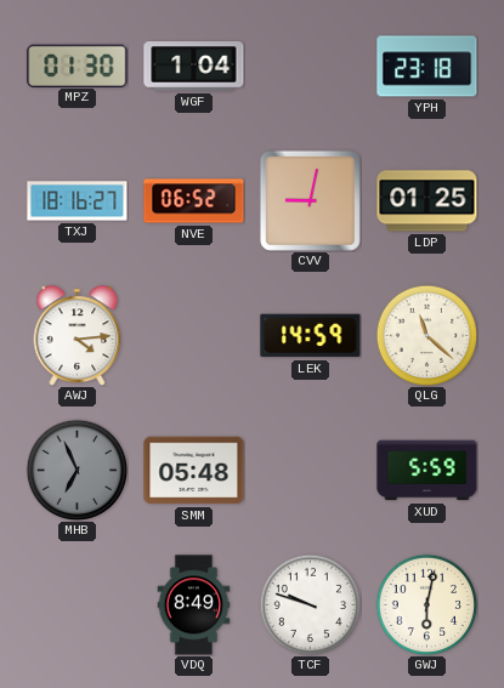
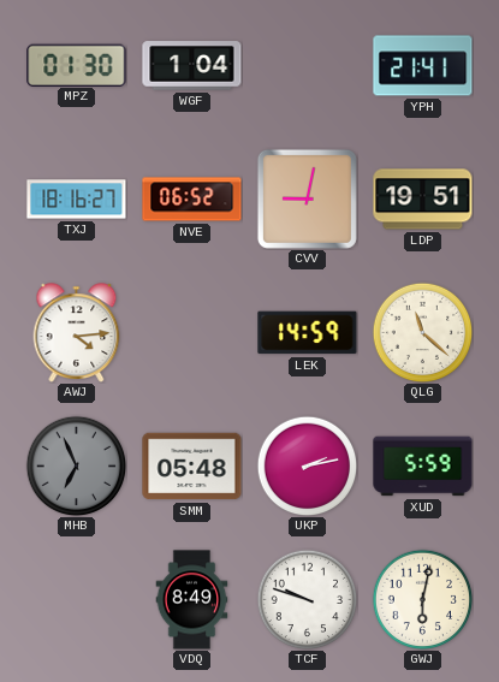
YPH: 23:18 -> 21:41 (423, 66)
LDP: 01:25 -> 19:51 (423, 200)
UKP: none -> 2:13 (307, 465)
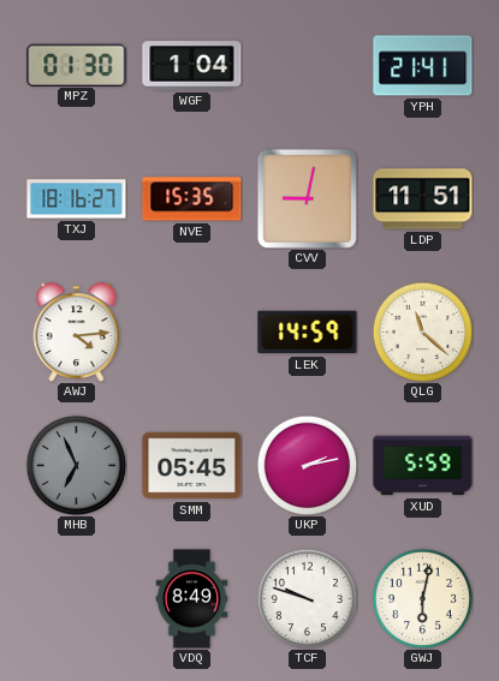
NVE: 06:52 -> 15:35 (192, 199)
LDP: 19:51 -> 11:51 (423, 199)
SMM: 05:48 -> 05:45 (192, 466)
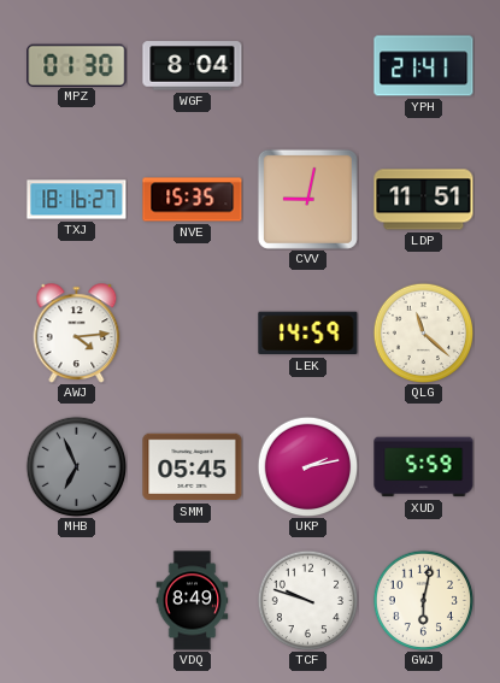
WGF: 1:04 -> 8:04 (193, 66)
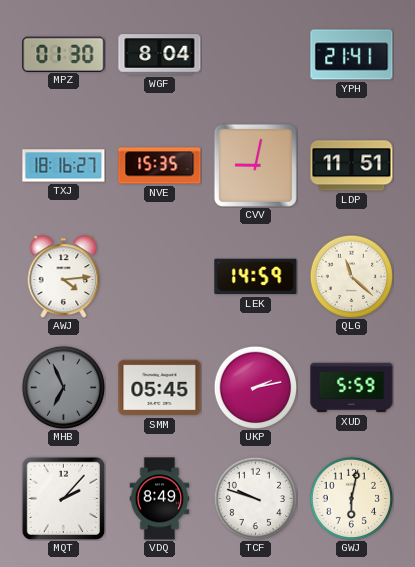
MQT: none -> 2:07 (63, 498)
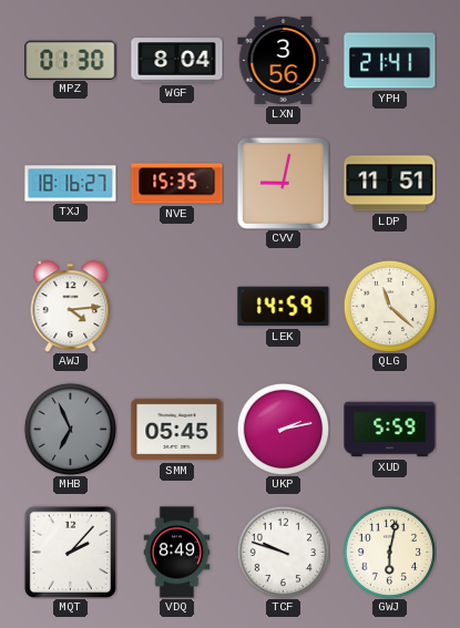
LXN: none -> 3:56 (284, 60)
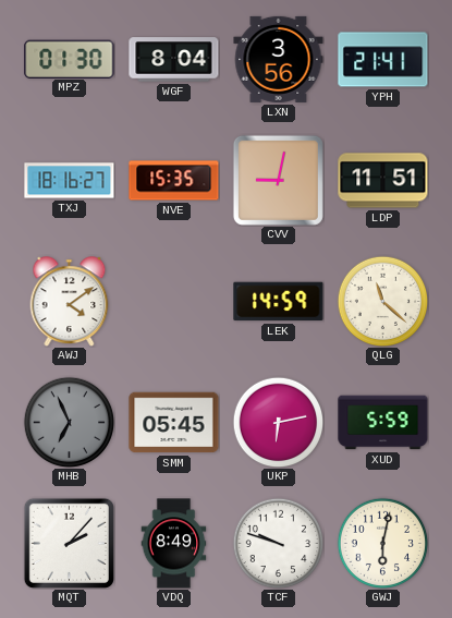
AWJ: 4:14 -> 4:09 (70, 302)
UKP: 2:13 -> 6:13 (278, 422)
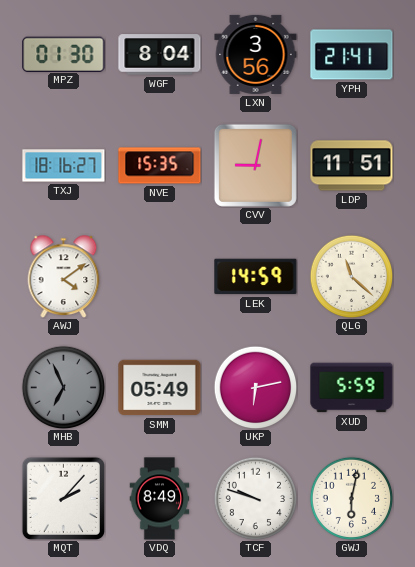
SMM: 05:45 -> 05:49 (160, 388)
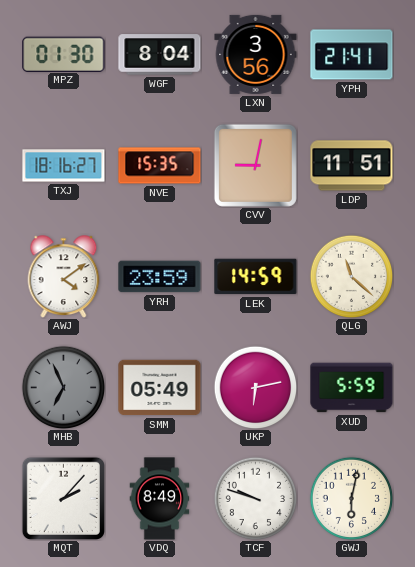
YRH: none -> 23:59 (160, 277)
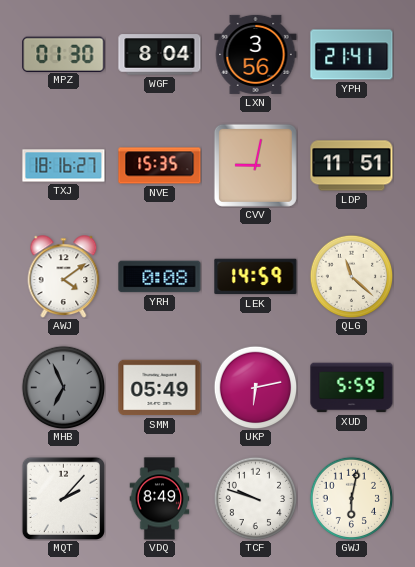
YRH: 23:59 -> 0:08 (160, 277)
